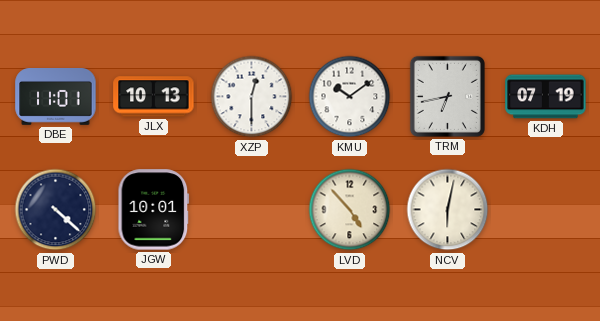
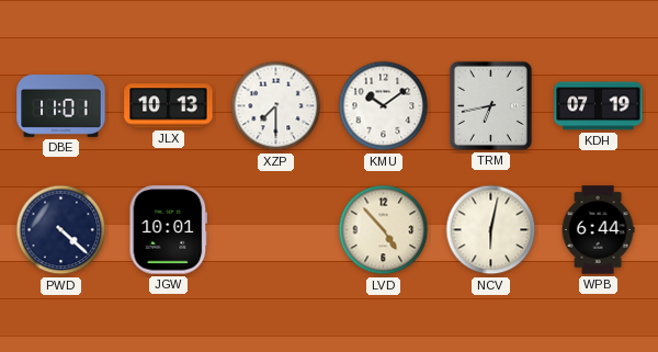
XZP: 12:30 -> 7:30 (276, 106)
WPB: none -> 6:44 (598, 230)
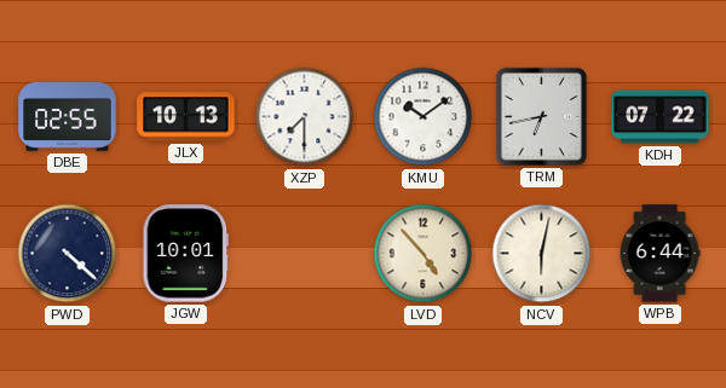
DBE: 11:01 -> 02:55 (68, 117)
KDH: 07:19 -> 07:22 (661, 117)
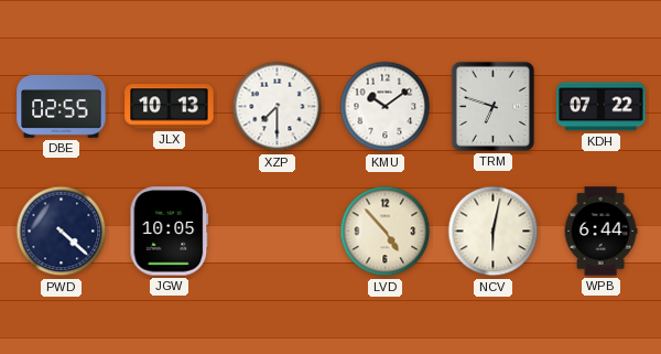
TRM: 6:43 -> 6:48 (492, 106)
JGW: 10:01 -> 10:05 (170, 232)
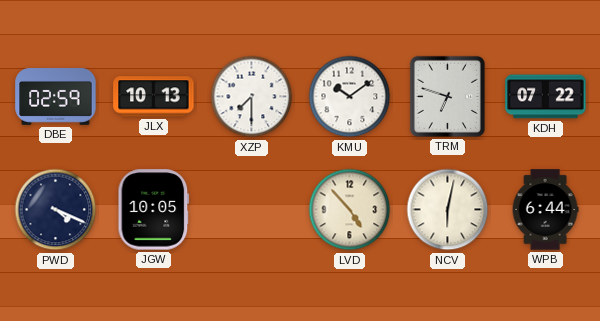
DBE: 02:55 -> 02:59 (56, 97)
PWD: 4:22 -> 4:19 (56, 210)
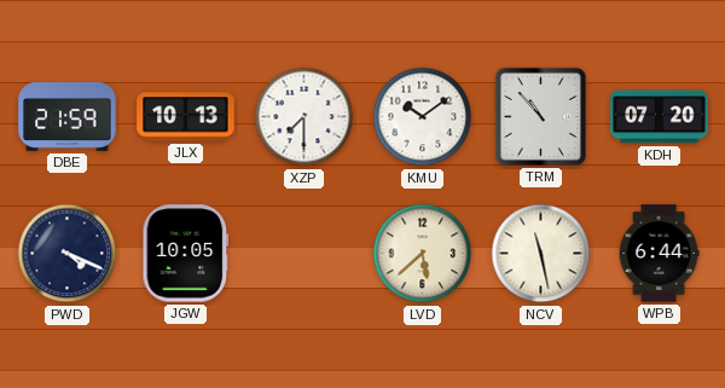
DBE: 02:59 -> 21:59 (68, 117)
TRM: 6:48 -> 10:53 (540, 116)
KDH: 07:22 -> 07:20 (660, 117)
LVD: 4:53 -> 5:38 (423, 254)
NCV: 6:02 -> 11:28 (541, 254)
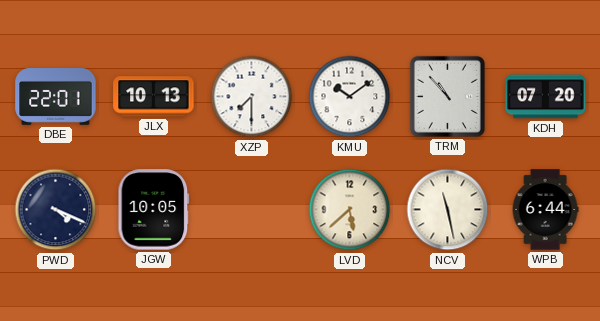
DBE: 21:59 -> 22:01 (56, 97)
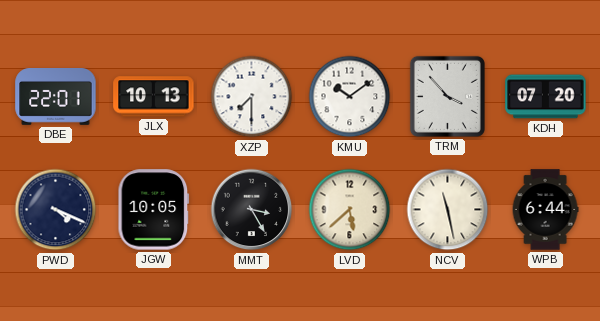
TRM: 10:53 -> 3:53 (447, 96)
MMT: none -> 3:25 (252, 210)
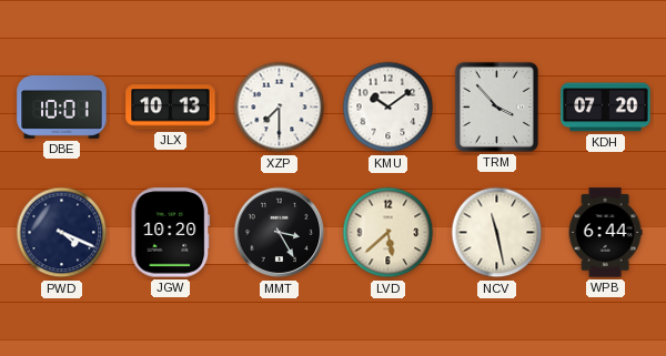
DBE: 22:01 -> 10:01 (62, 108)
JGW: 10:05 -> 10:20 (171, 233)
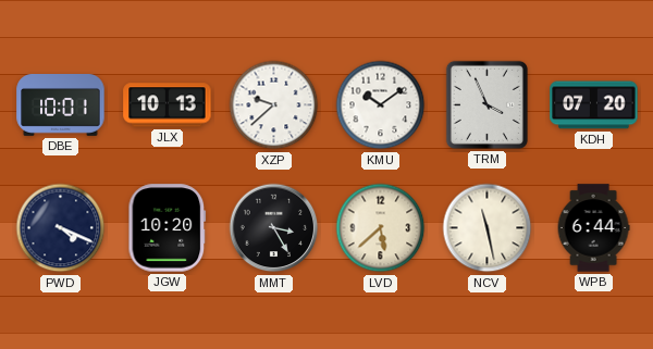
XZP: 7:30 -> 9:38 (274, 105)
TRM: 3:53 -> 3:56 (486, 104)
